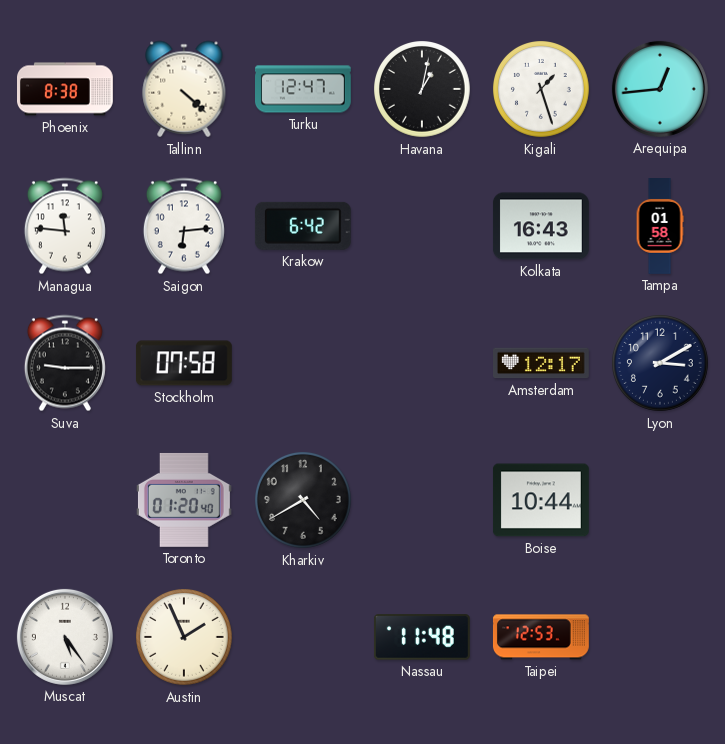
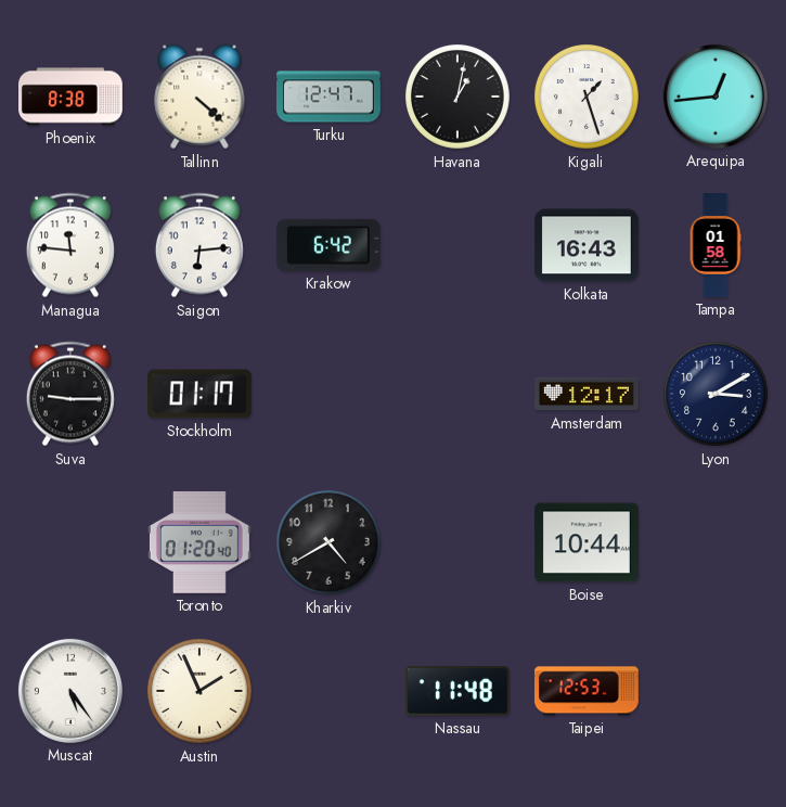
Stockholm: 07:58 -> 01:17 (199, 394)
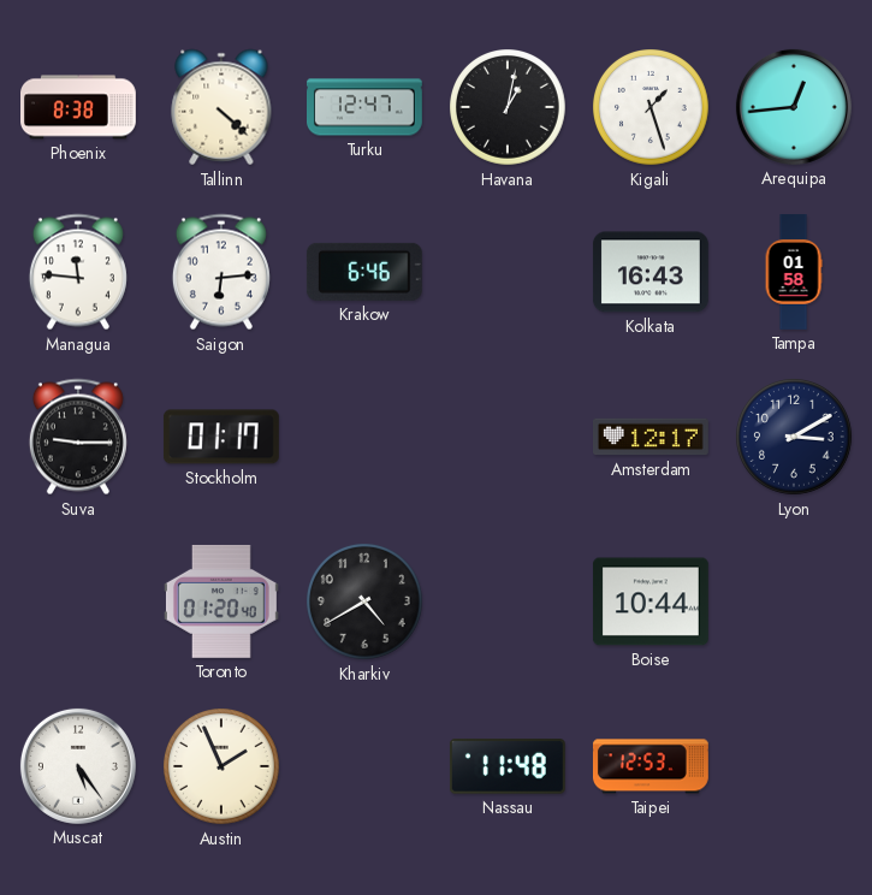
Krakow: 6:42 -> 6:46 (364, 272)
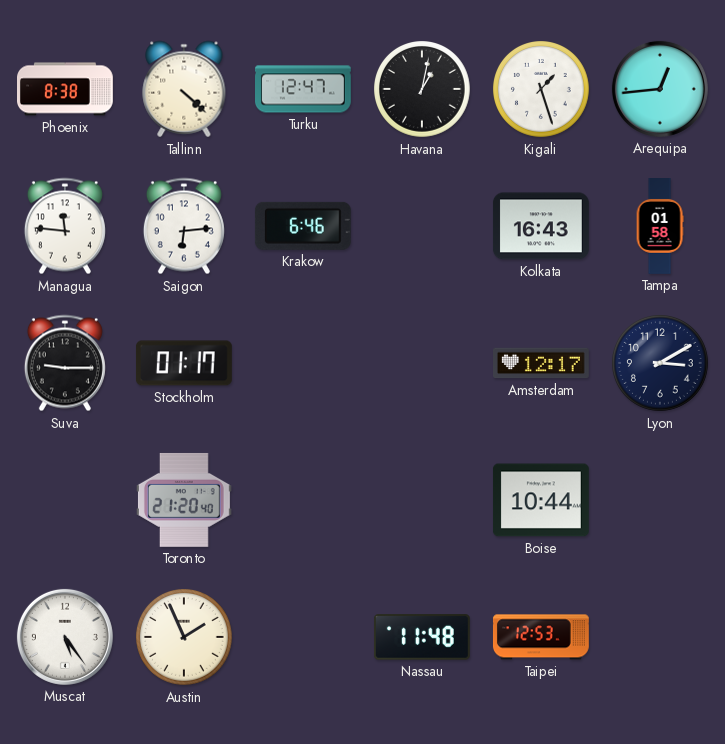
Toronto: 01:20 -> 21:20 (184, 500)
Kharkiv: 4:40 -> none (366, 603)
